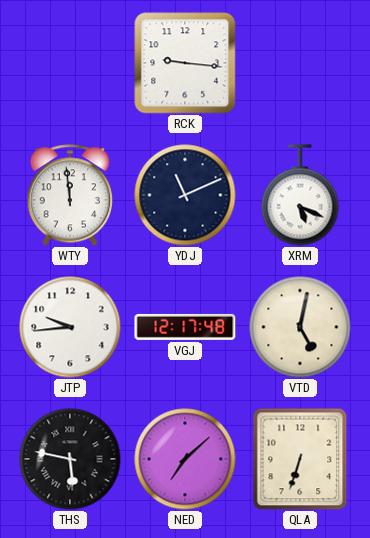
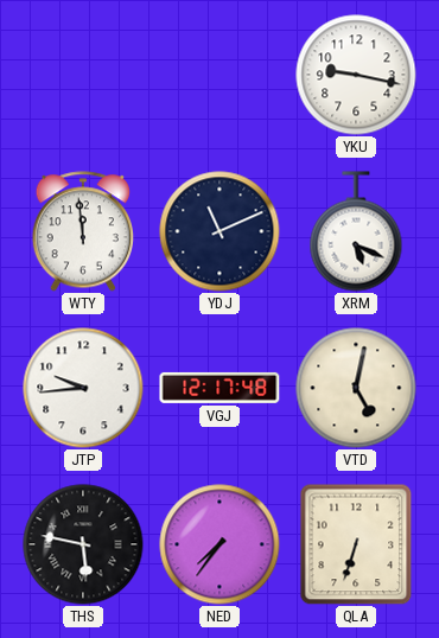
RCK: 9:16 -> none (185, 63)
YKU: none -> 9:17 (356, 75)
NED: 7:08 -> 7:36 (220, 544)
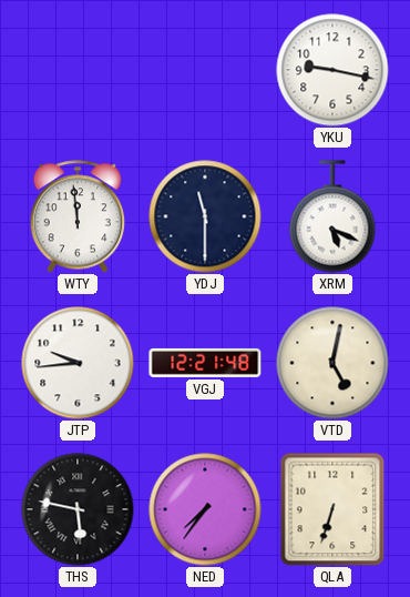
YDJ: 11:11 -> 11:30 (205, 216)
VGJ: 12:17 -> 12:21 (205, 363)
